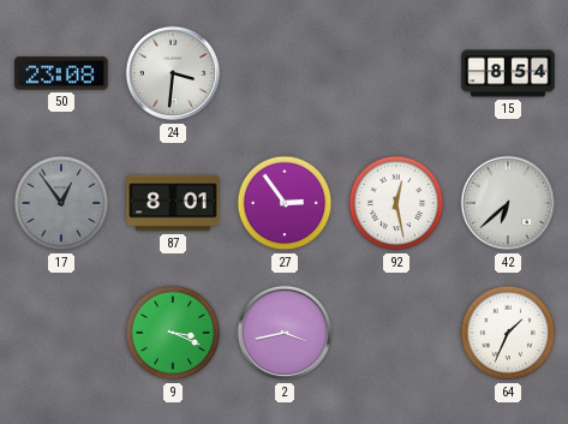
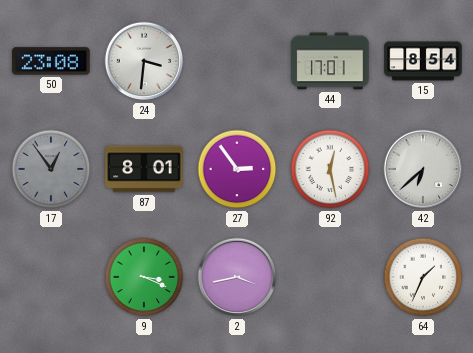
44: none -> 17:01 (330, 61)
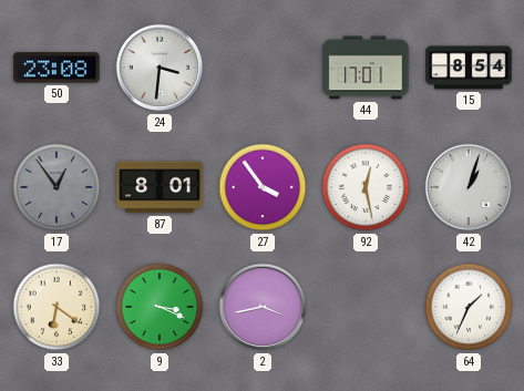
27: 2:54 -> 3:54 (263, 187)
42: 6:38 -> 1:03 (469, 187)
33: none -> 6:21 (56, 307)
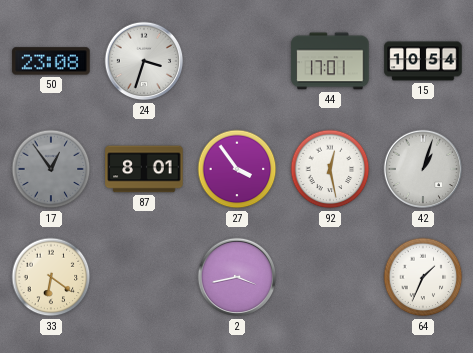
24: 3:31 -> 3:33 (144, 61)
15: 8:54 -> 10:54 (423, 61)
9: 3:19 -> none (160, 307)
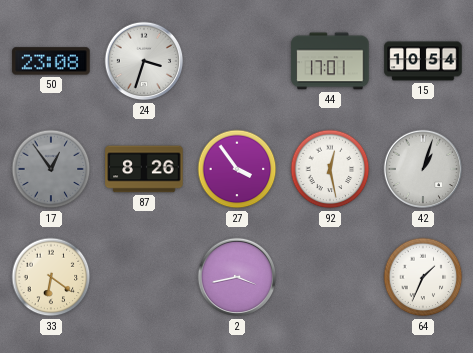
87: 8:01 -> 8:26 (144, 169)
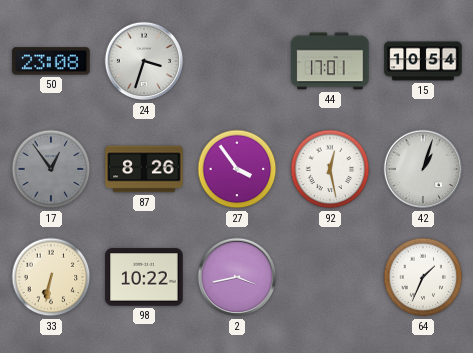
33: 6:21 -> 6:32 (51, 277)
98: none -> 10:22 (144, 277)
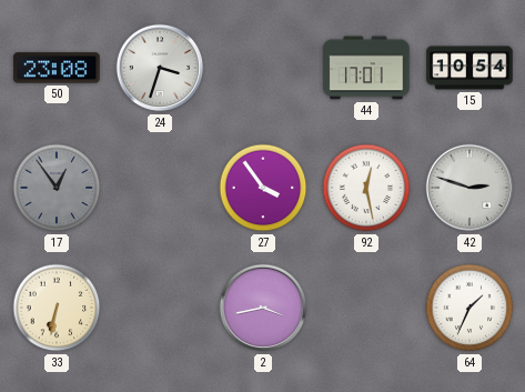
87: 8:26 -> none (144, 169)
42: 1:03 -> 2:48 (470, 188)
98: 10:22 -> none (144, 277)
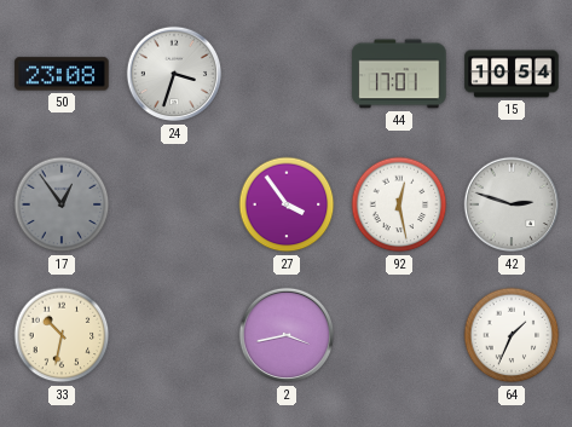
33: 6:32 -> 10:32 (62, 335)
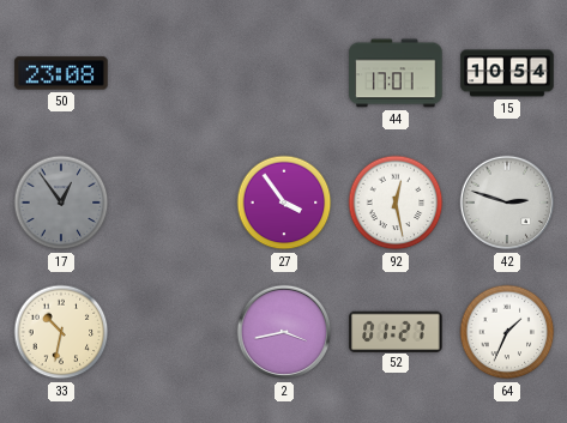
24: 3:33 -> none (174, 74)
52: none -> 01:27 (396, 331)
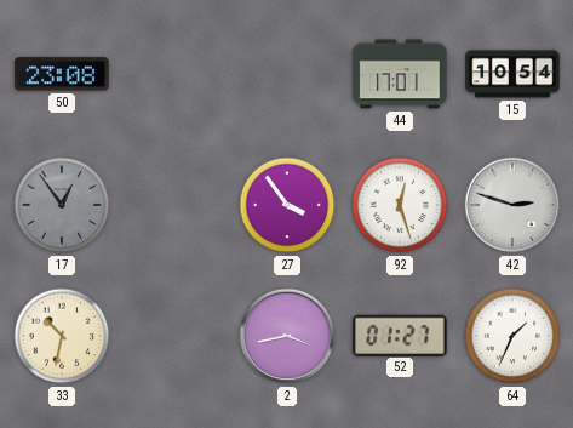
92: 12:28 -> 12:27 (400, 205)
